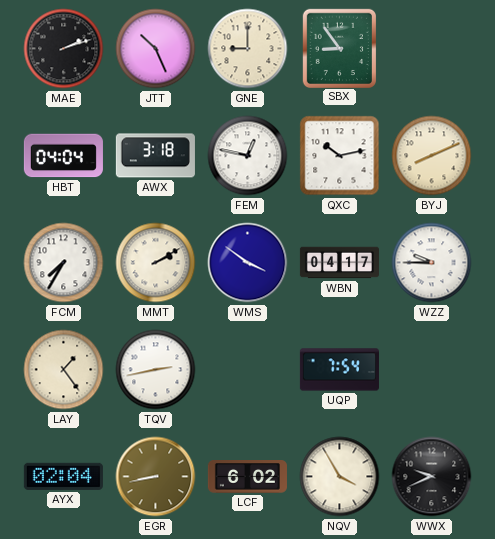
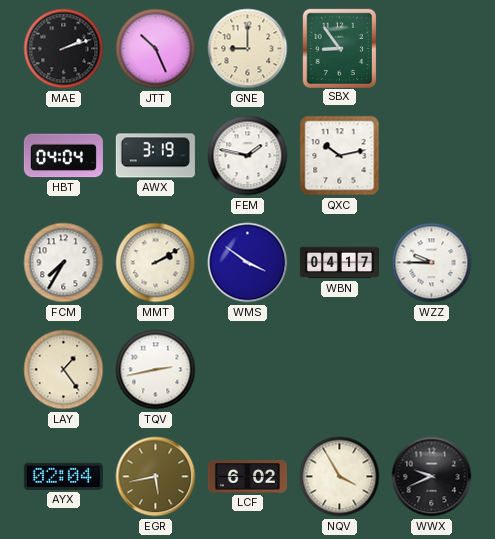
AWX: 3:18 -> 3:19 (155, 156)
FEM: 12:47 -> 1:47 (248, 156)
BYJ: 8:11 -> none (432, 156)
UQP: 7:54 -> none (339, 370)
EGR: 8:43 -> 5:43 (156, 477)
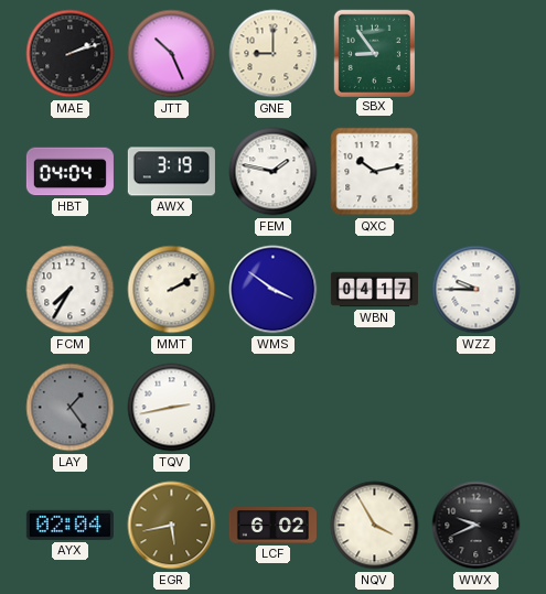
LAY dial: cream -> grey (71, 408)
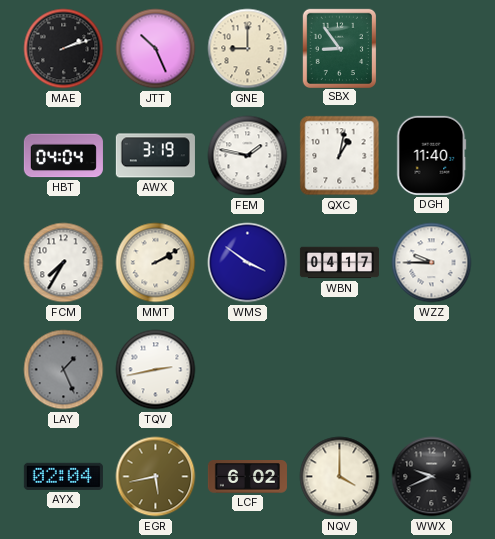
QXC: 10:13 -> 1:02 (340, 156)
DGH: none -> 11:40 (432, 155)
LAY: 1:24 -> 1:26 (64, 370)
NQV: 3:55 -> 4:00 (340, 477)
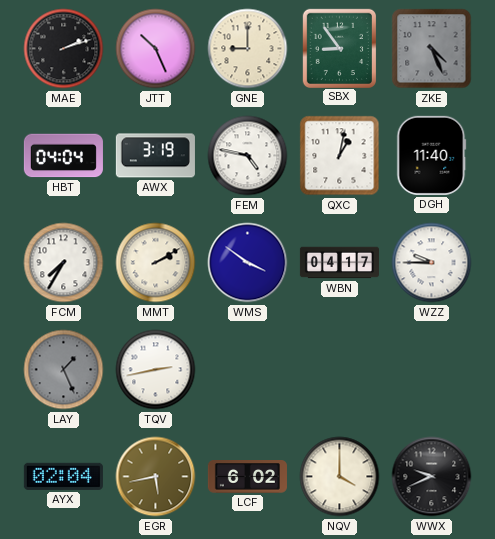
ZKE: none -> 4:26 (432, 49)
FEM: 1:47 -> 4:47 (248, 156)
